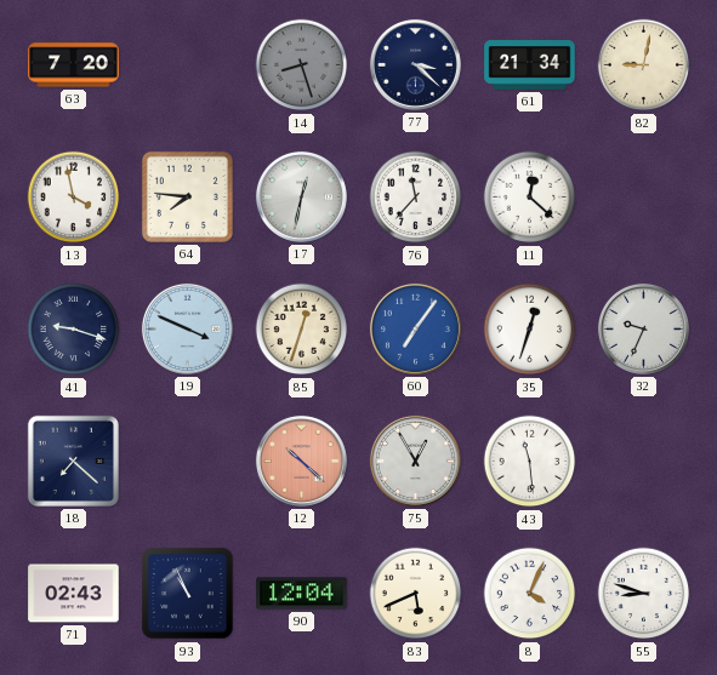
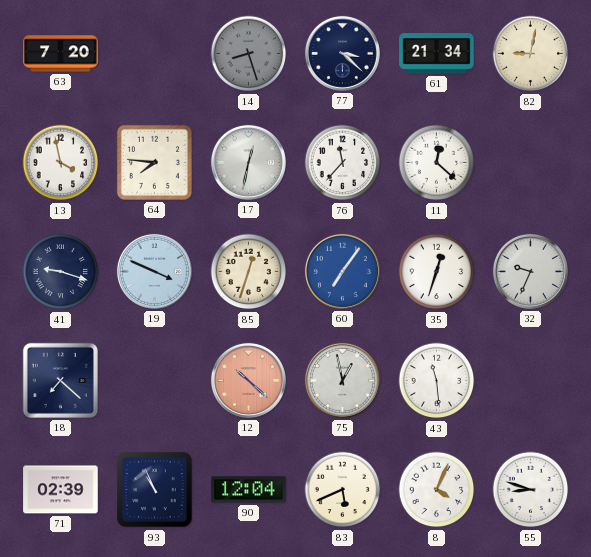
75: 12:55 -> 12:58 (342, 380)
71: 02:43 -> 02:39 (61, 490)
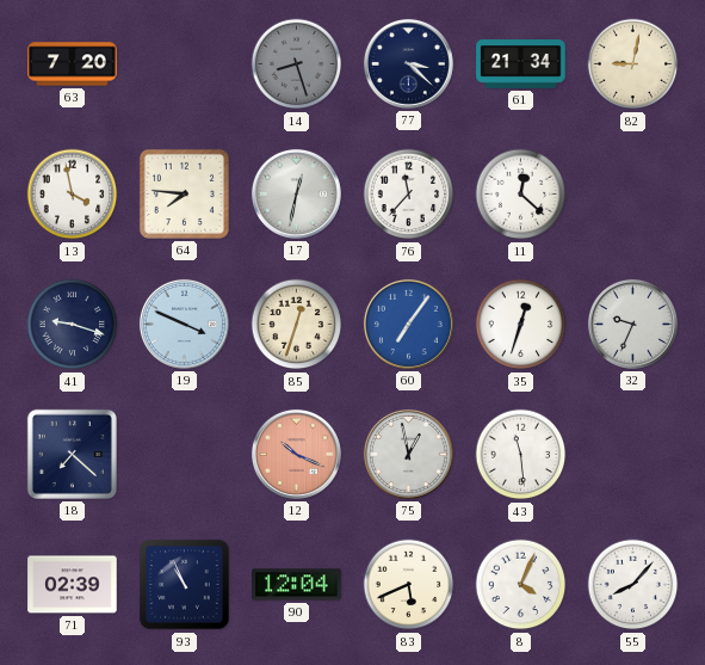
12: 10:22 -> 10:19 (296, 454)
55: 8:48 -> 8:07 (633, 585)
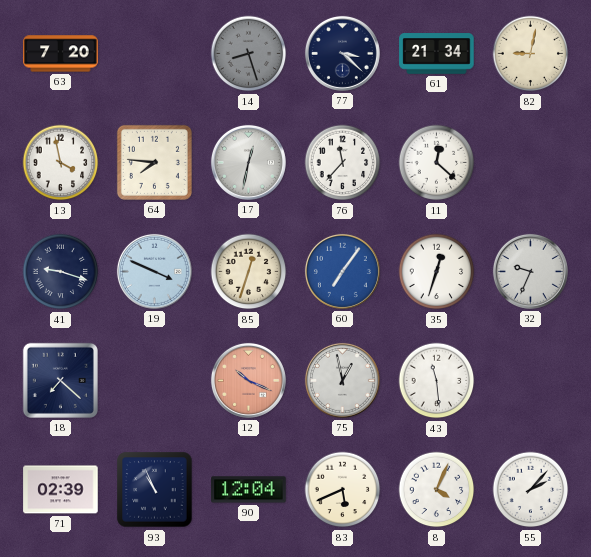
55: 8:07 -> 2:07 (531, 490)
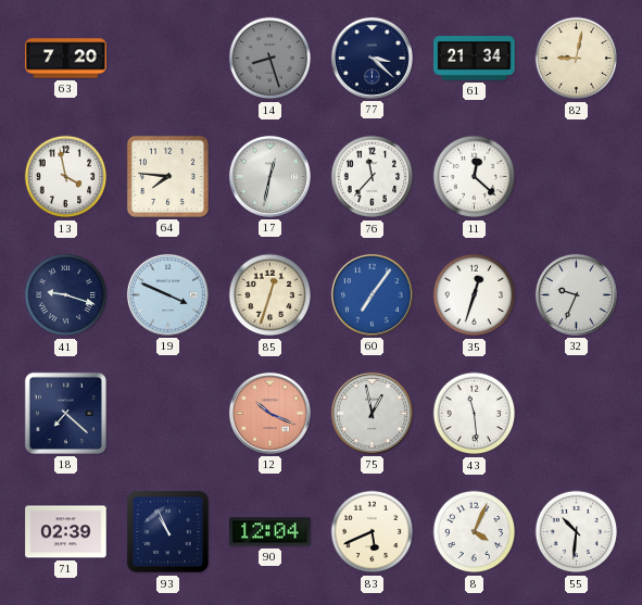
55: 2:07 -> 10:31 (577, 532)
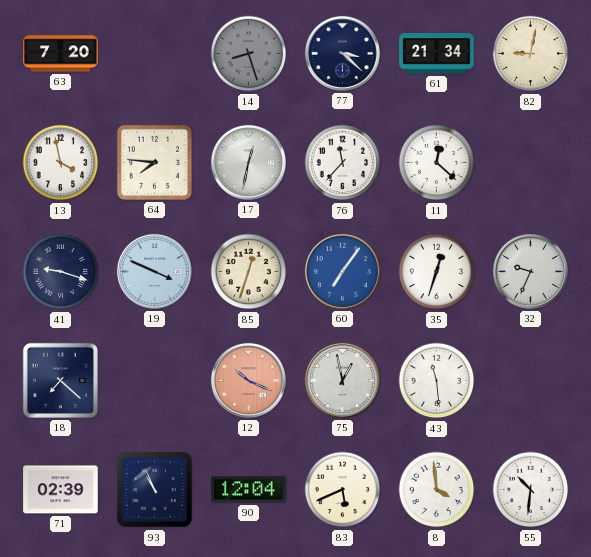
8: 4:04 -> 3:59 (437, 490)
